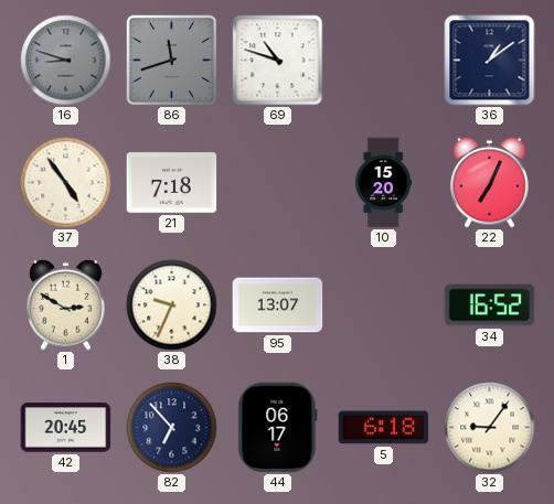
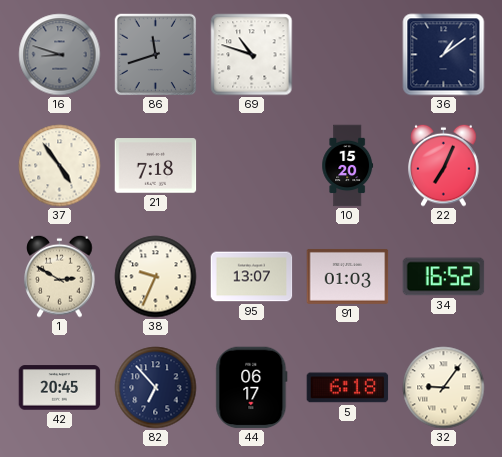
91: none -> 01:03 (348, 276)
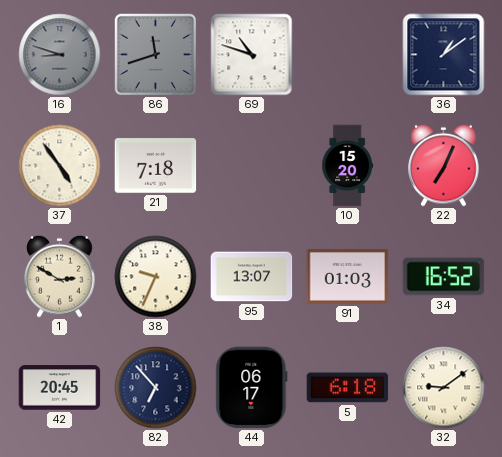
32: 9:06 -> 9:09 (444, 388)
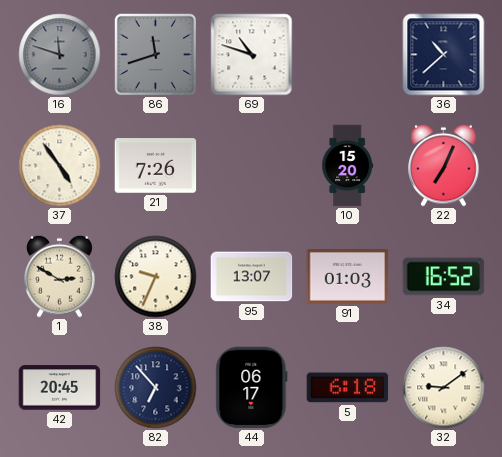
16: 8:48 -> 11:48 (60, 55)
36: 1:09 -> 10:38 (444, 55)
21: 7:18 -> 7:26 (156, 166)
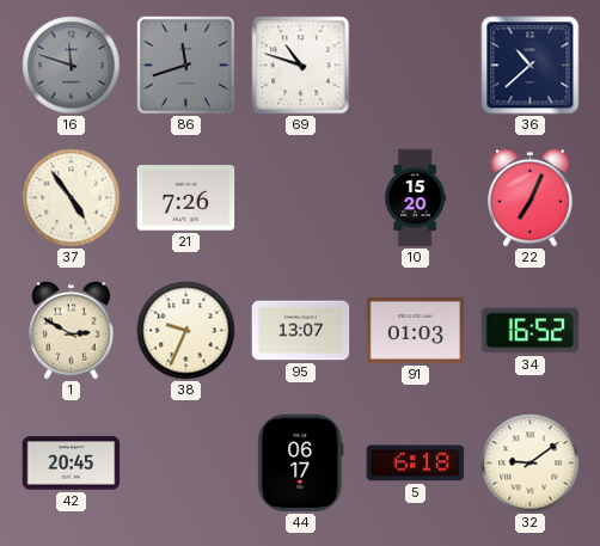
82: 6:53 -> none (156, 388)
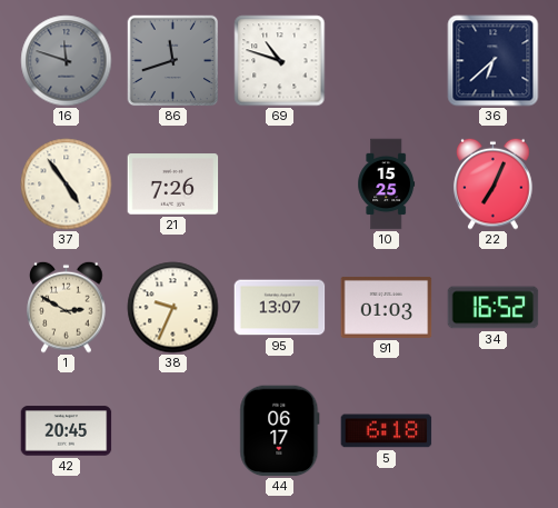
36: 10:38 -> 6:38 (494, 61)
10: 15:20 -> 15:25 (387, 185)
32: 9:09 -> none (531, 464)
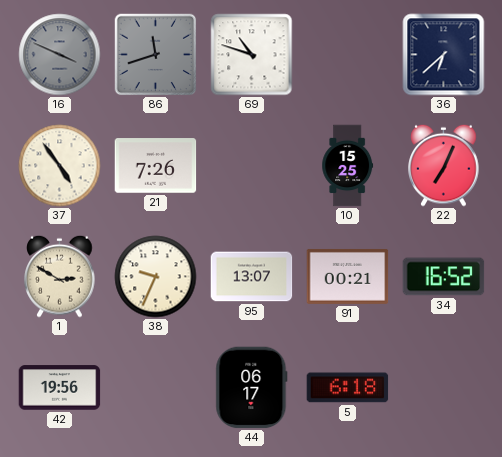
16: 11:48 -> 3:49 (60, 55)
91: 01:03 -> 00:21 (348, 276)
42: 20:45 -> 19:56 (60, 388)
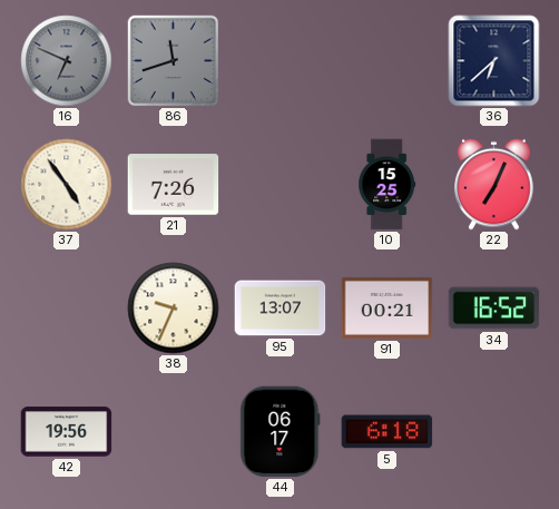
16: 3:49 -> 6:49 (67, 61)
69: 10:48 -> none (252, 55)
1: 2:50 -> none (60, 276)
